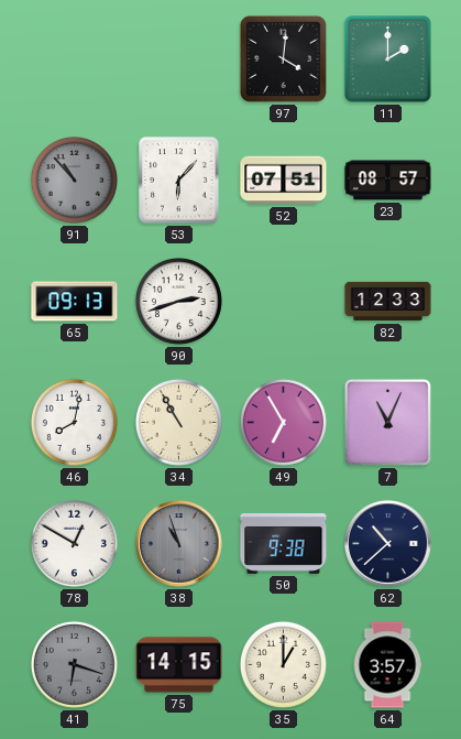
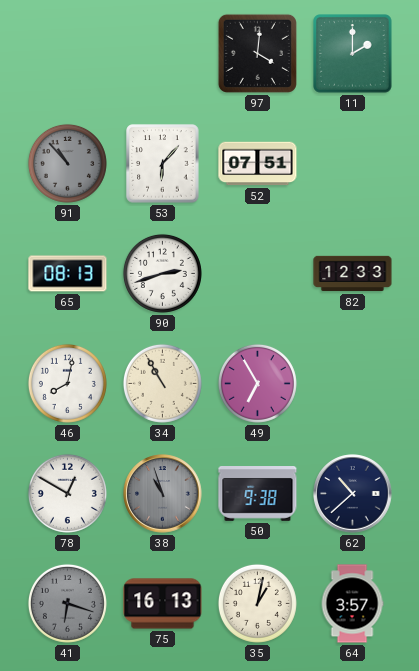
23: 08:57 -> none (388, 181)
65: 09:13 -> 08:13 (68, 274)
7: 11:04 -> none (387, 422)
75: 14:15 -> 16:13 (163, 604)
35: 1:00 -> 1:02 (257, 603)
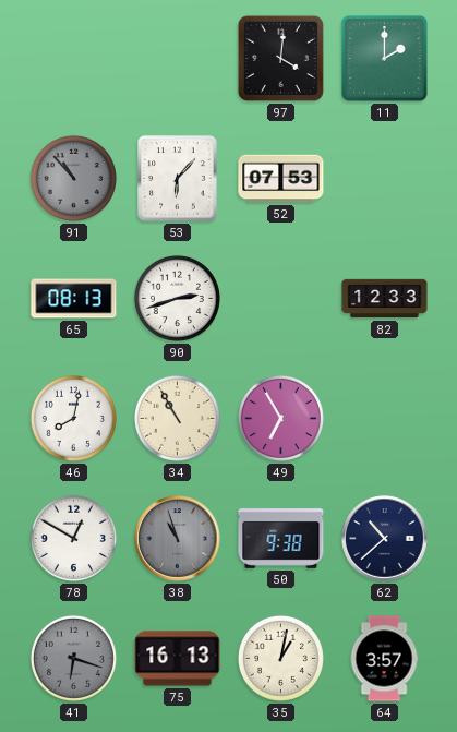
52: 07:51 -> 07:53 (281, 179)
